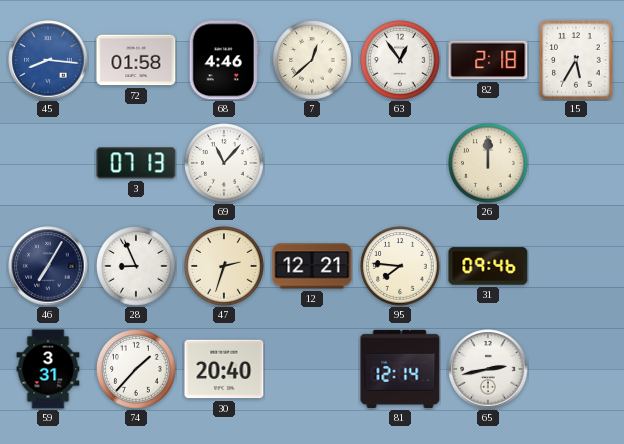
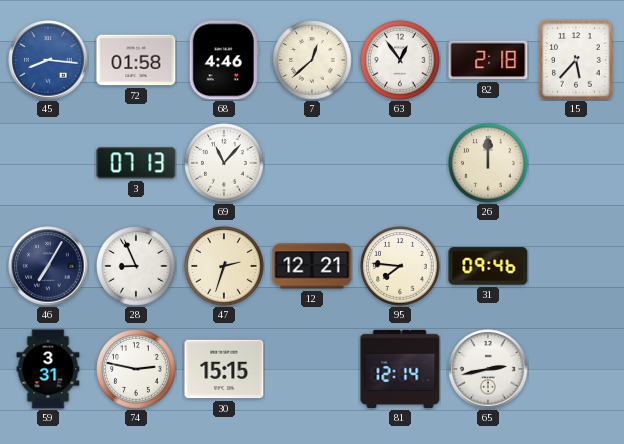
15: 5:35 -> 5:37 (576, 60)
74: 1:37 -> 2:47 (136, 369)
30: 20:40 -> 15:15 (224, 369)
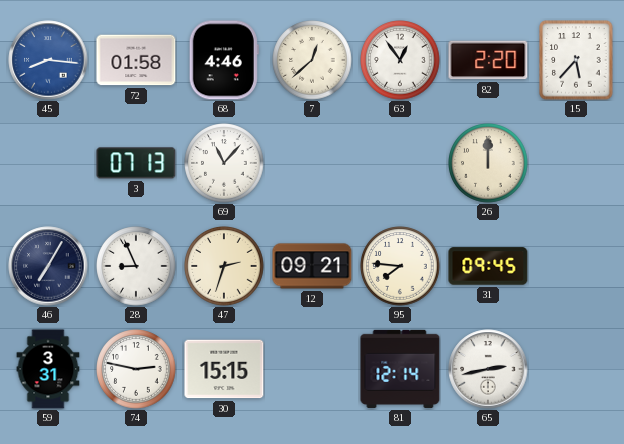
82: 2:18 -> 2:20 (488, 60)
12: 12:21 -> 09:21 (312, 266)
31: 09:46 -> 09:45 (488, 266)
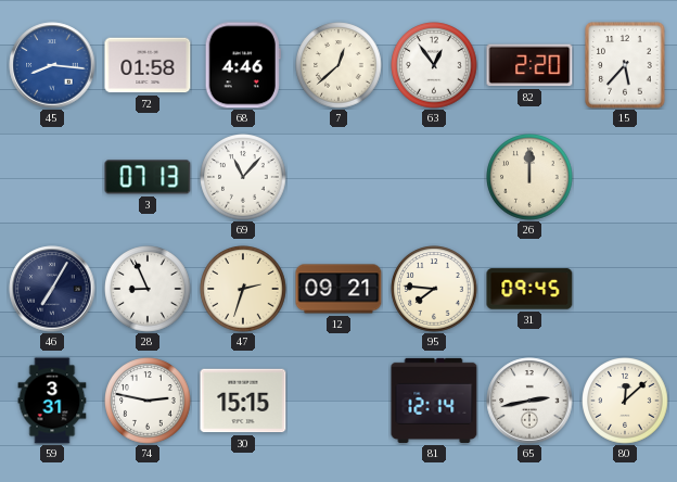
80: none -> 12:08 (625, 401)
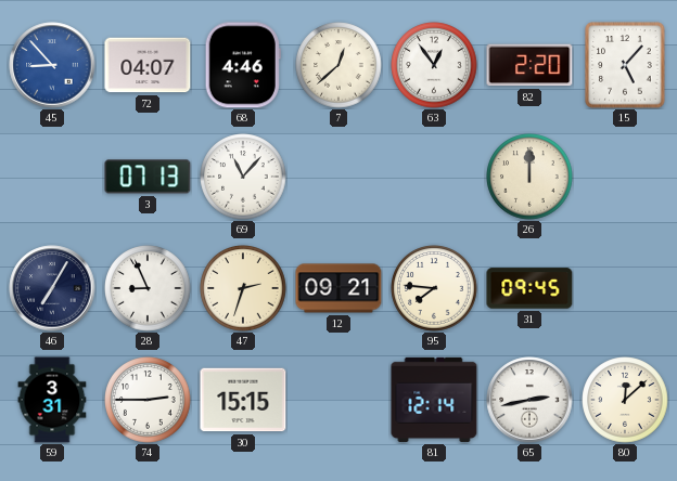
45: 8:16 -> 8:53 (52, 65)
72: 01:58 -> 04:07 (148, 65)
15: 5:37 -> 5:07 (625, 65)
74: 2:47 -> 2:45 (148, 400)
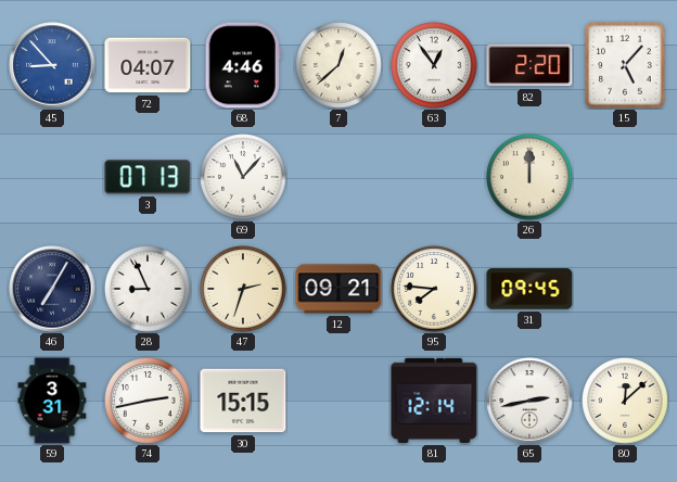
74: 2:45 -> 2:43 (148, 401)
